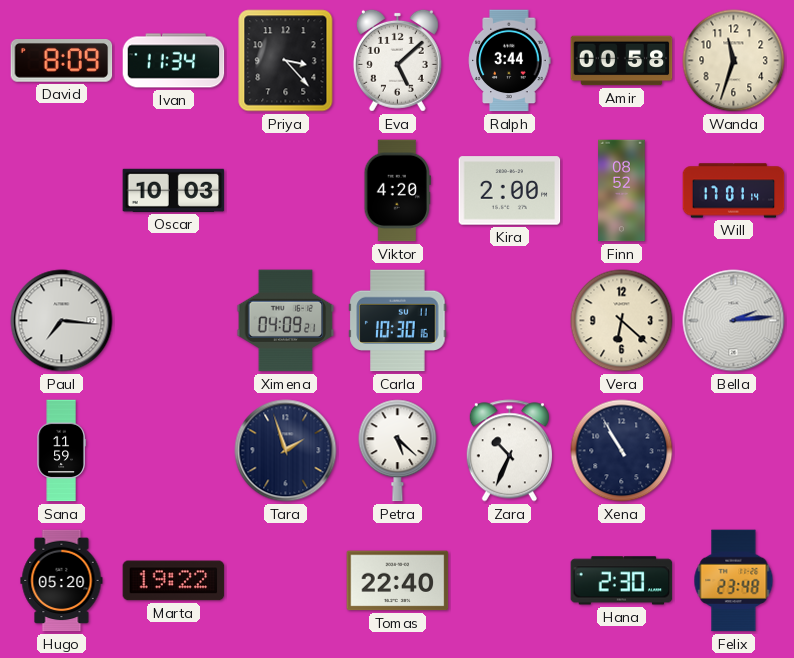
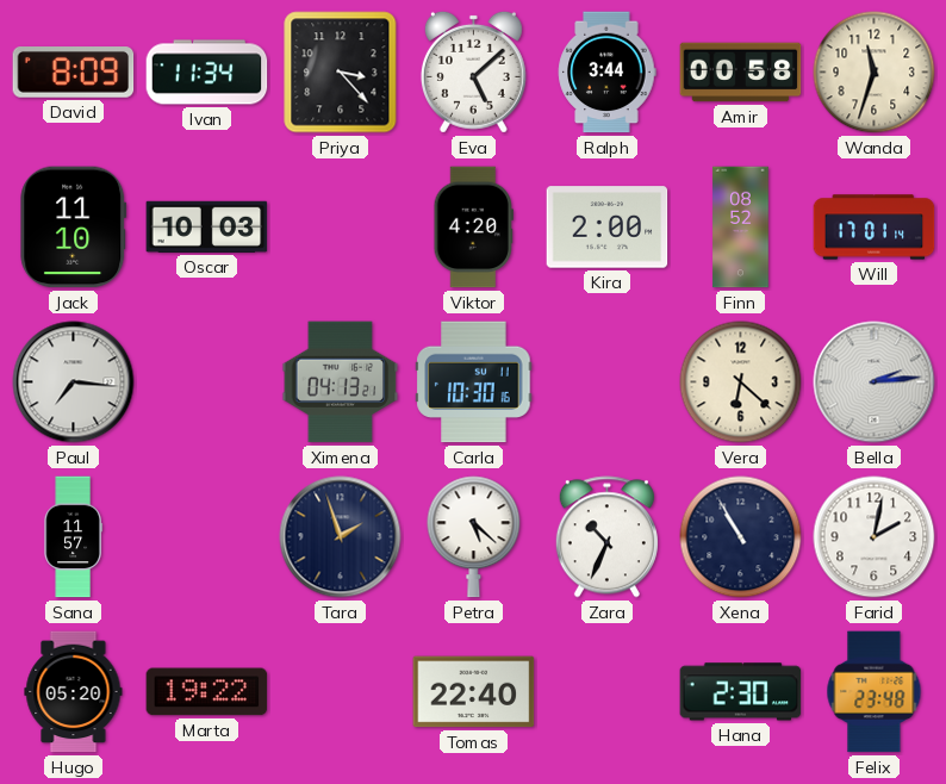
Jack: none -> 11:10 (74, 228)
Ximena: 04:09 -> 04:13 (341, 382)
Sana: 11:59 -> 11:57 (73, 537)
Farid: none -> 2:02 (875, 537)
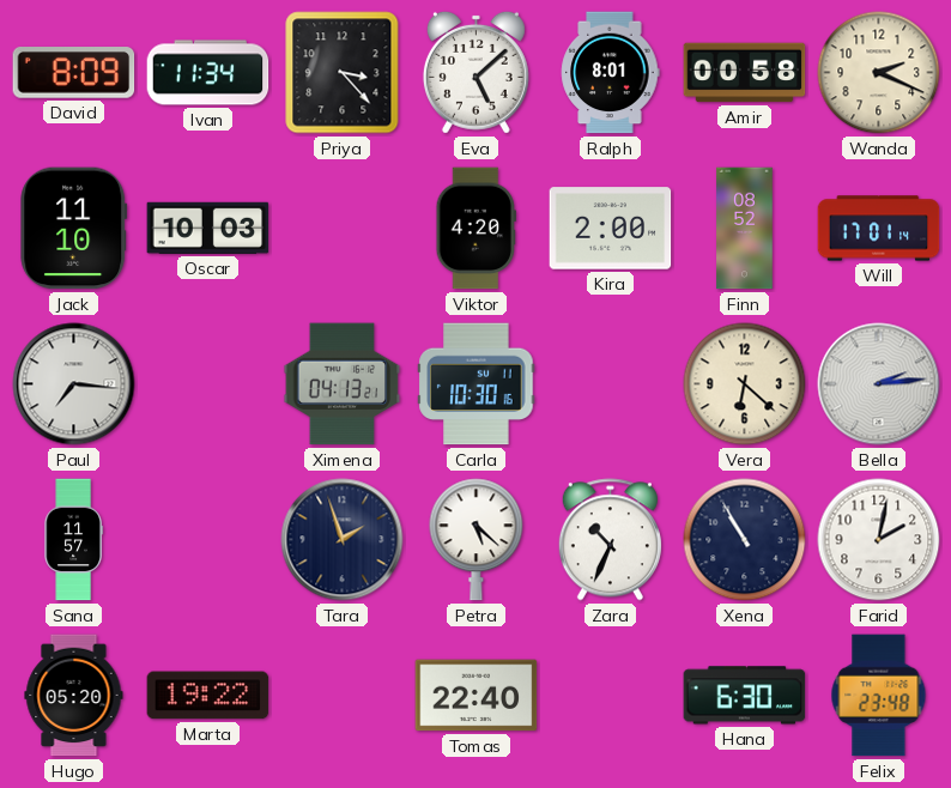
Ralph: 3:44 -> 8:01 (611, 73)
Wanda: 11:33 -> 2:19 (879, 73)
Hana: 2:30 -> 6:30 (745, 696)
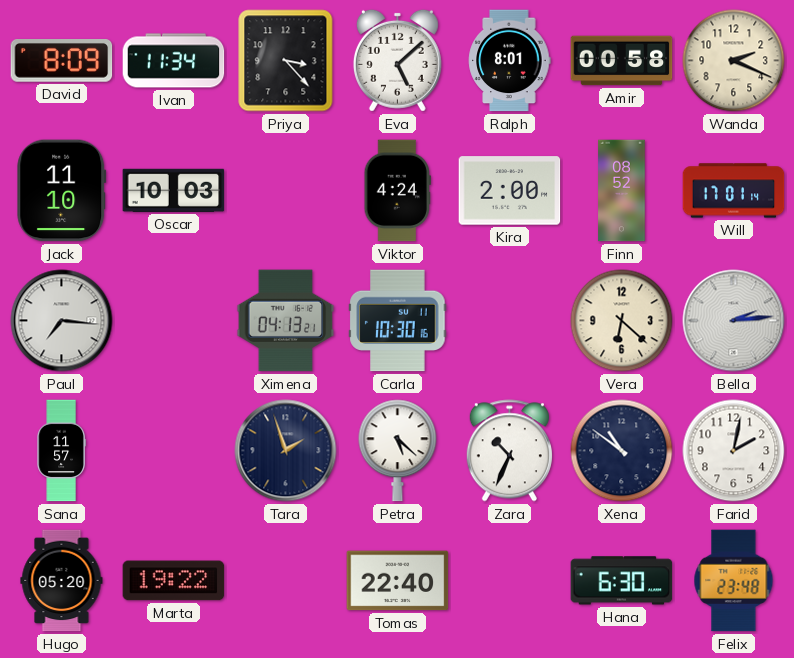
Viktor: 4:20 -> 4:24 (397, 191)
Xena: 10:55 -> 10:51 (622, 451)
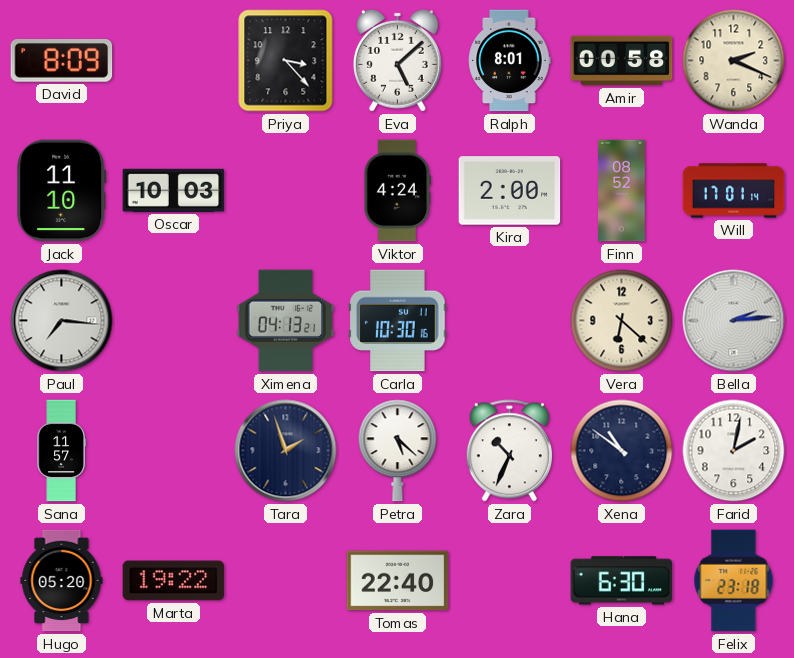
Ivan: 11:34 -> none (174, 61)
Felix: 23:48 -> 23:18 (734, 581)
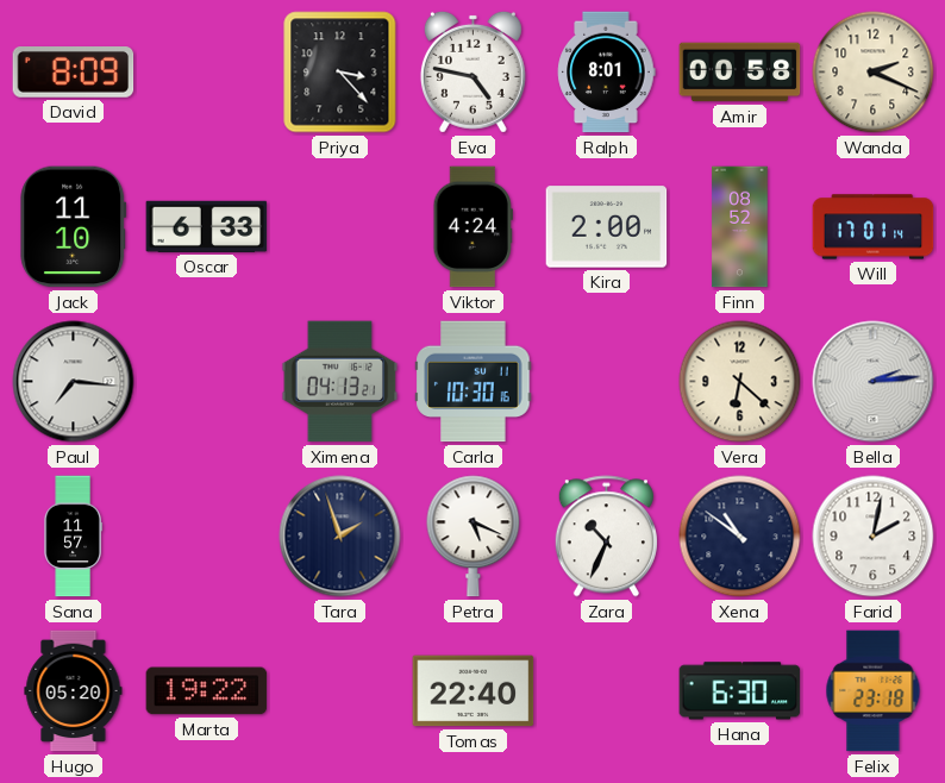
Eva: 5:08 -> 4:47 (472, 71)
Oscar: 10:03 -> 6:33 (207, 226)
Petra: 5:22 -> 5:19 (474, 537)
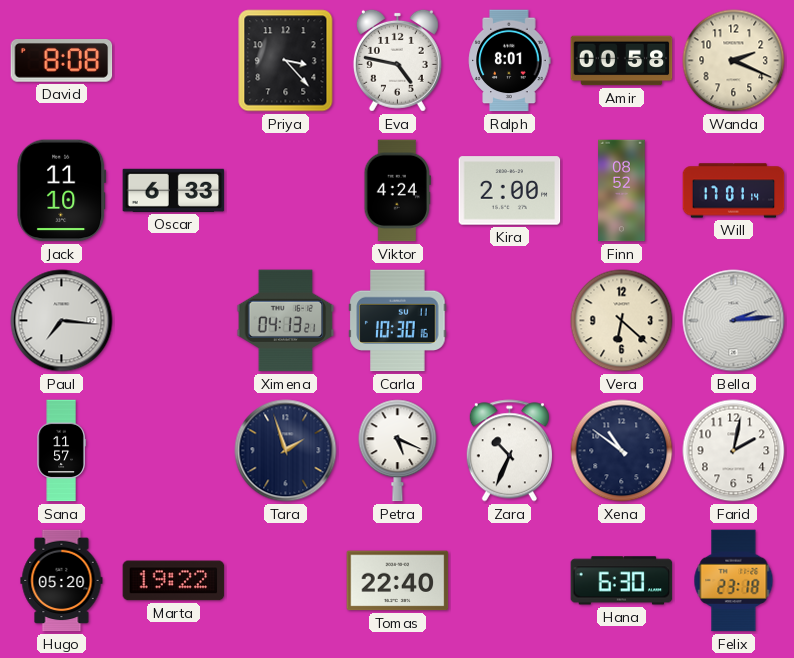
David: 8:09 -> 8:08 (62, 61)
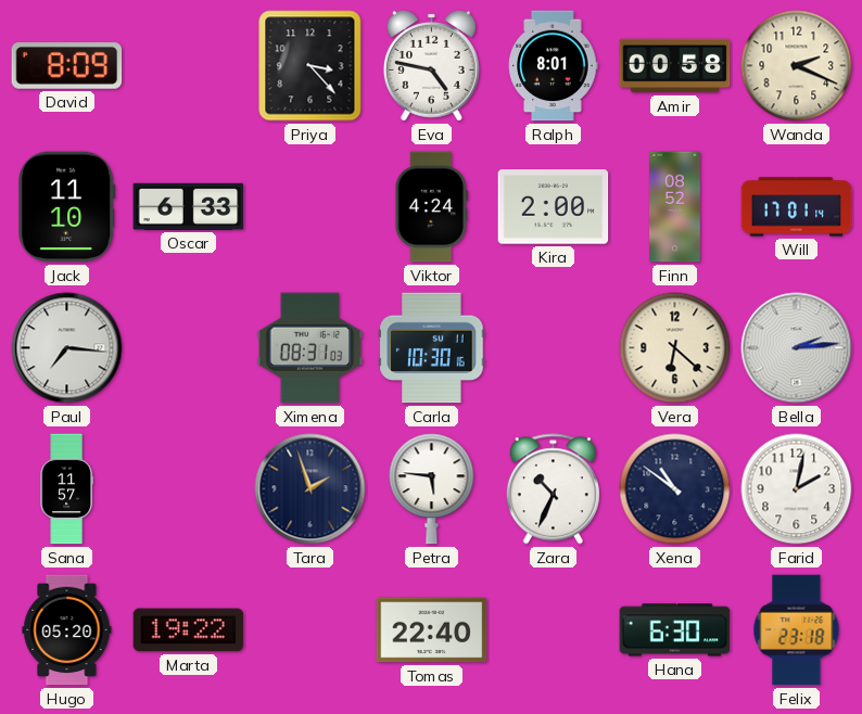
David: 8:08 -> 8:09 (67, 66)
Ximena: 04:13 -> 08:31 (310, 348)
Petra: 5:19 -> 5:46 (432, 489)
